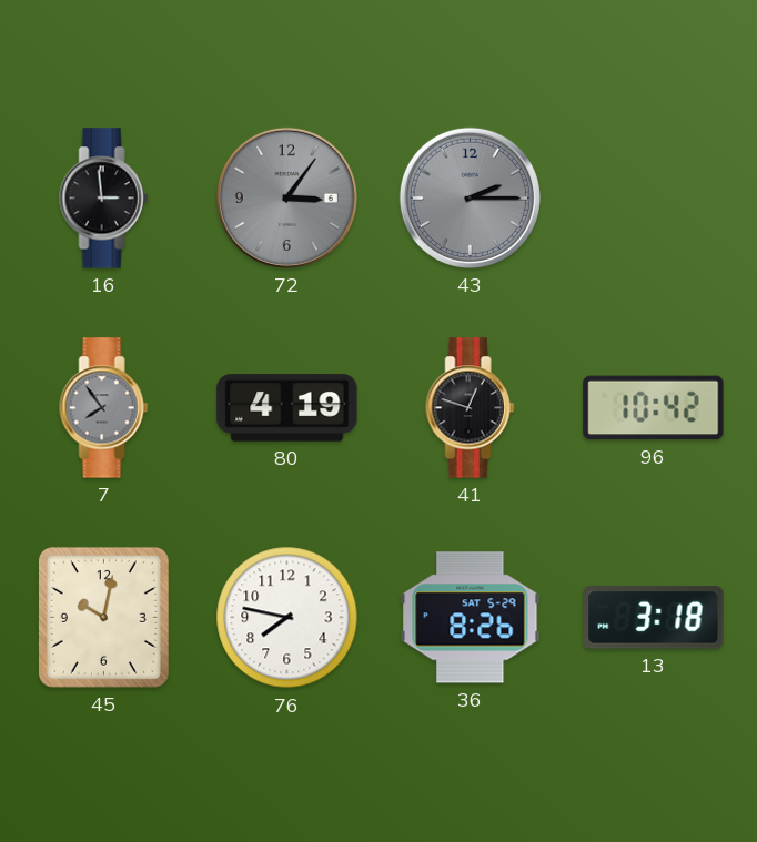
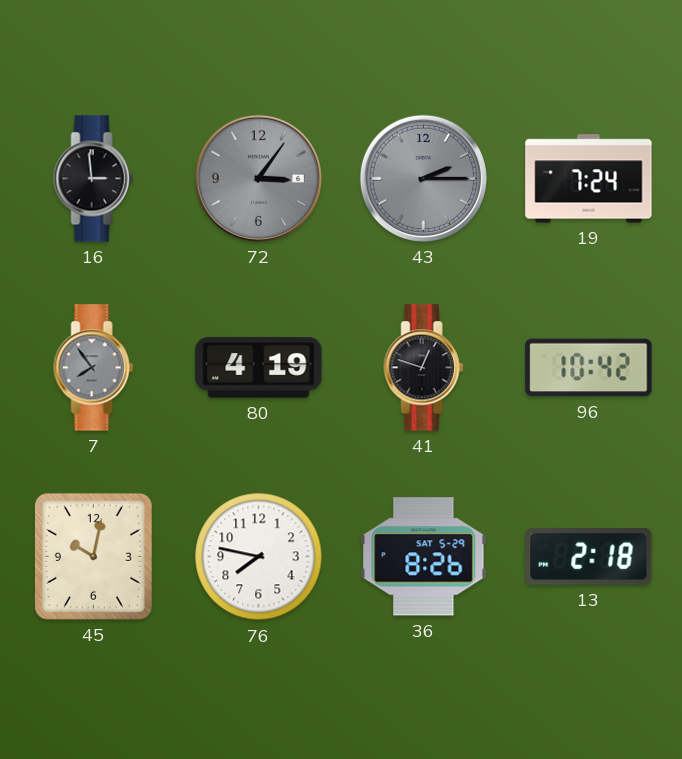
19: none -> 7:24 (589, 179)
13: 3:18 -> 2:18 (589, 557)
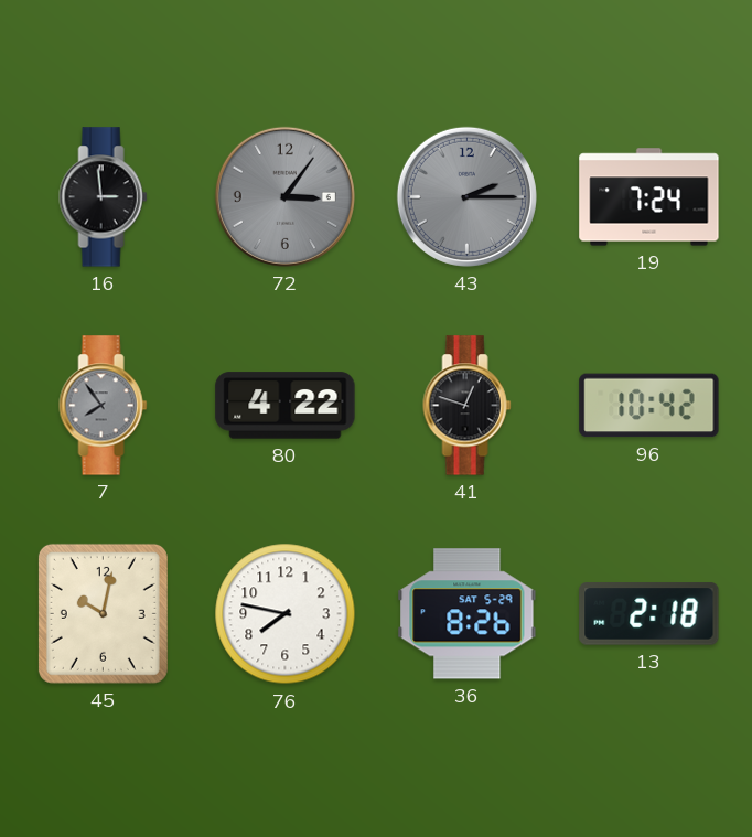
80: 4:19 -> 4:22 (286, 406)
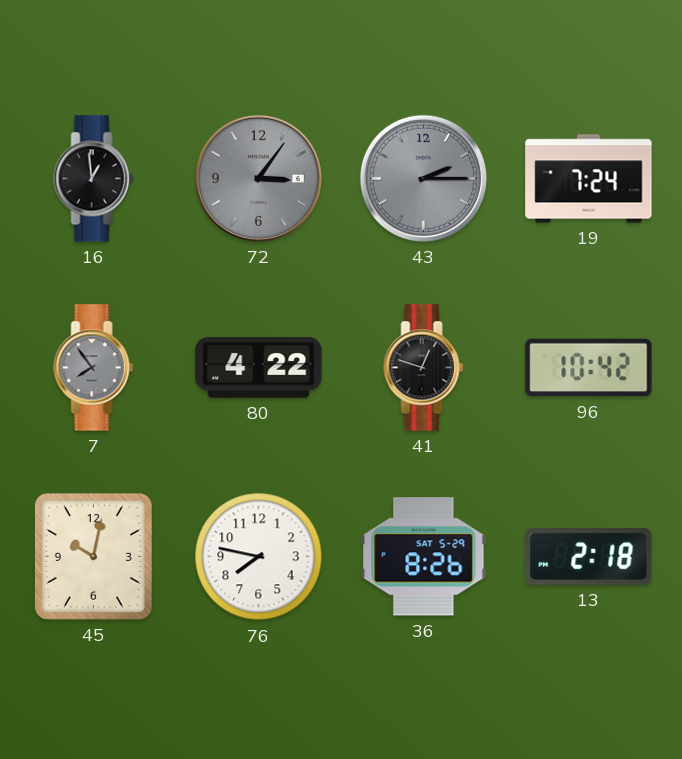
16: 2:59 -> 12:59 (94, 179)
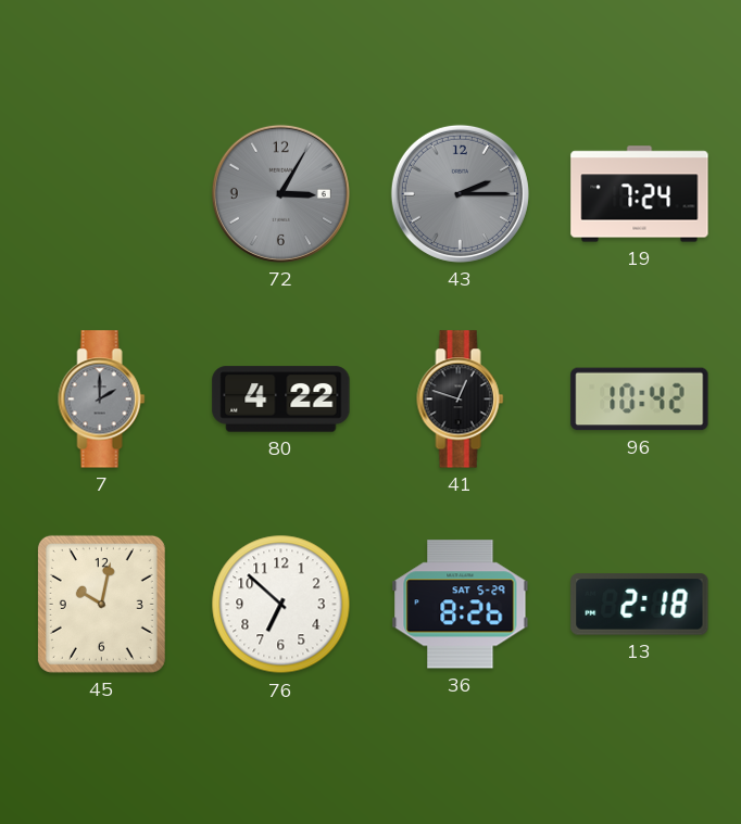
16: 12:59 -> none (94, 179)
72: 3:06 -> 3:05 (280, 193)
7: 7:54 -> 2:00 (102, 400)
76: 7:47 -> 6:52 (281, 605)
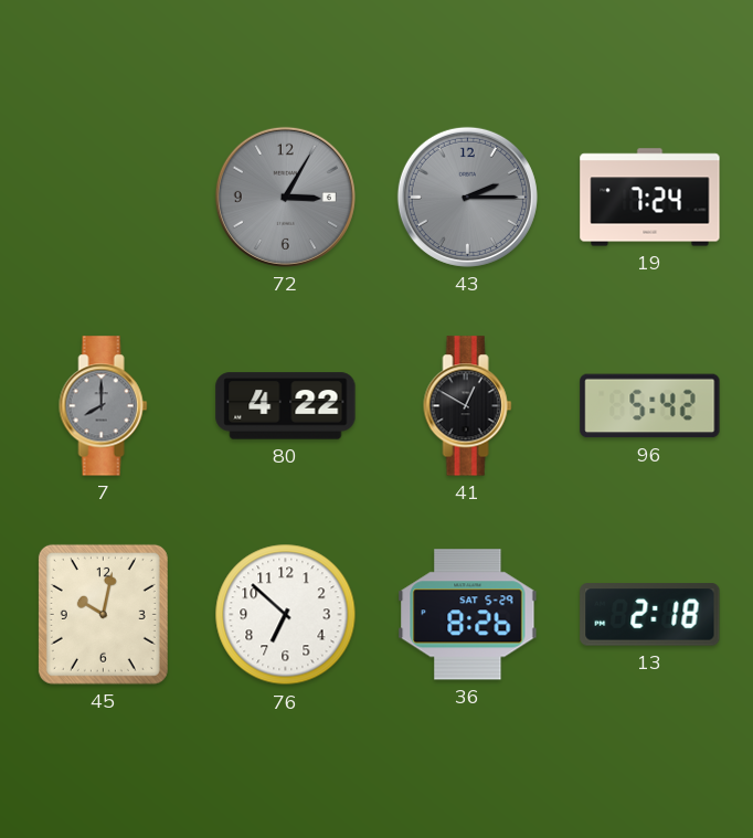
7: 2:00 -> 8:00 (104, 406)
41: 12:48 -> 12:50 (468, 406)
96: 10:42 -> 5:42 (650, 406)
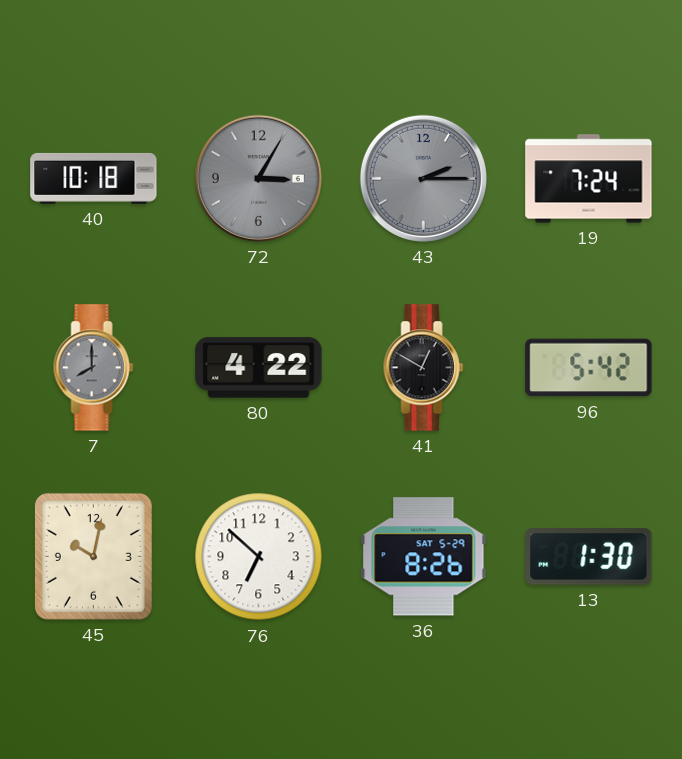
40: none -> 10:18 (94, 178)
13: 2:18 -> 1:30 (589, 557)
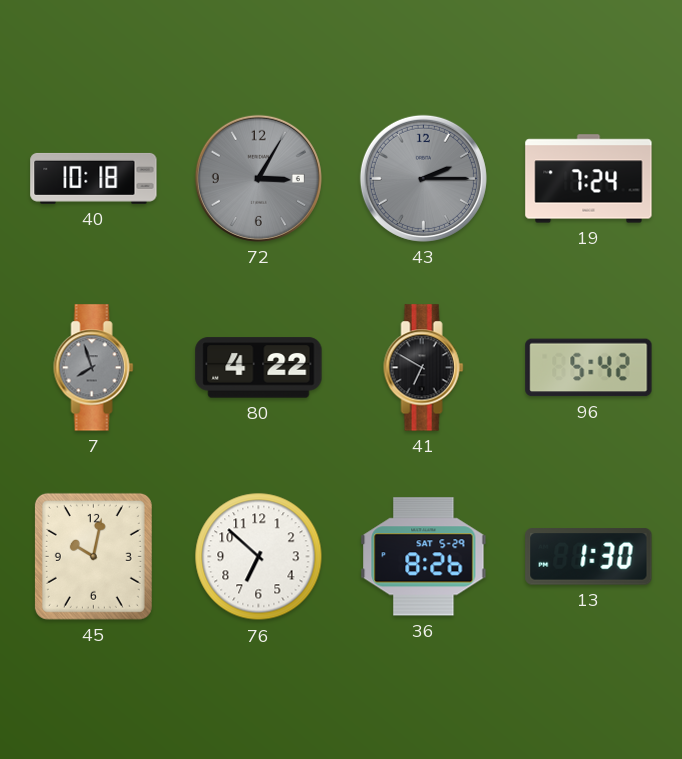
7: 8:00 -> 7:57 (94, 368)
41: 12:50 -> 6:50 (424, 368)
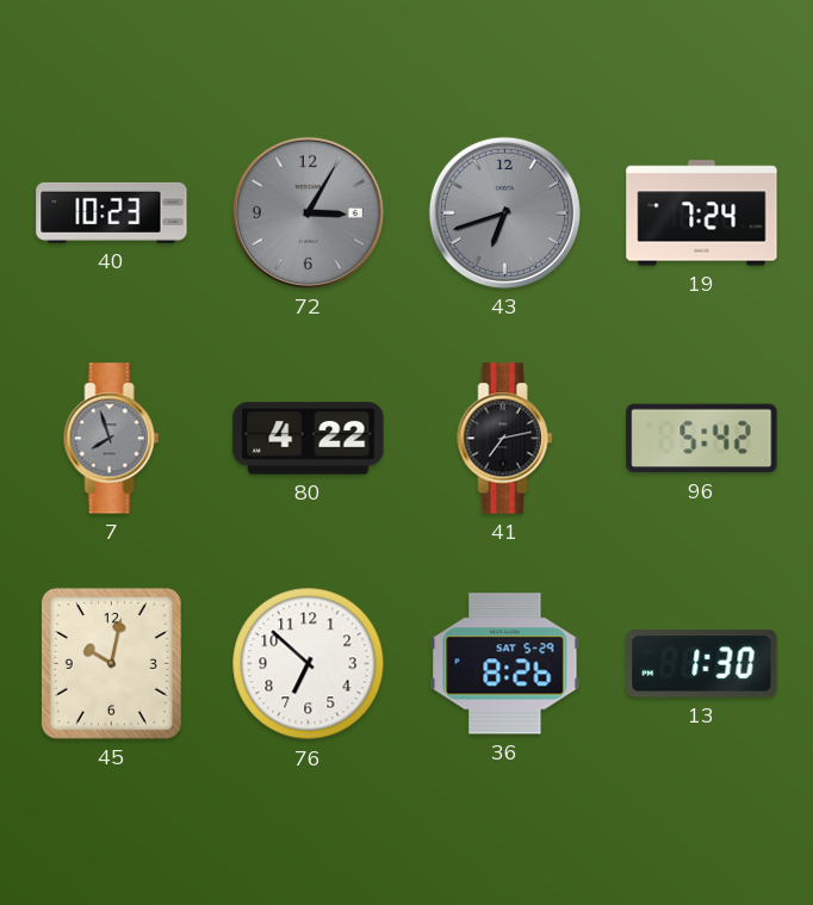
40: 10:18 -> 10:23 (112, 212)
43: 2:15 -> 6:42 (504, 212)
41: 6:50 -> 7:13 (505, 439)
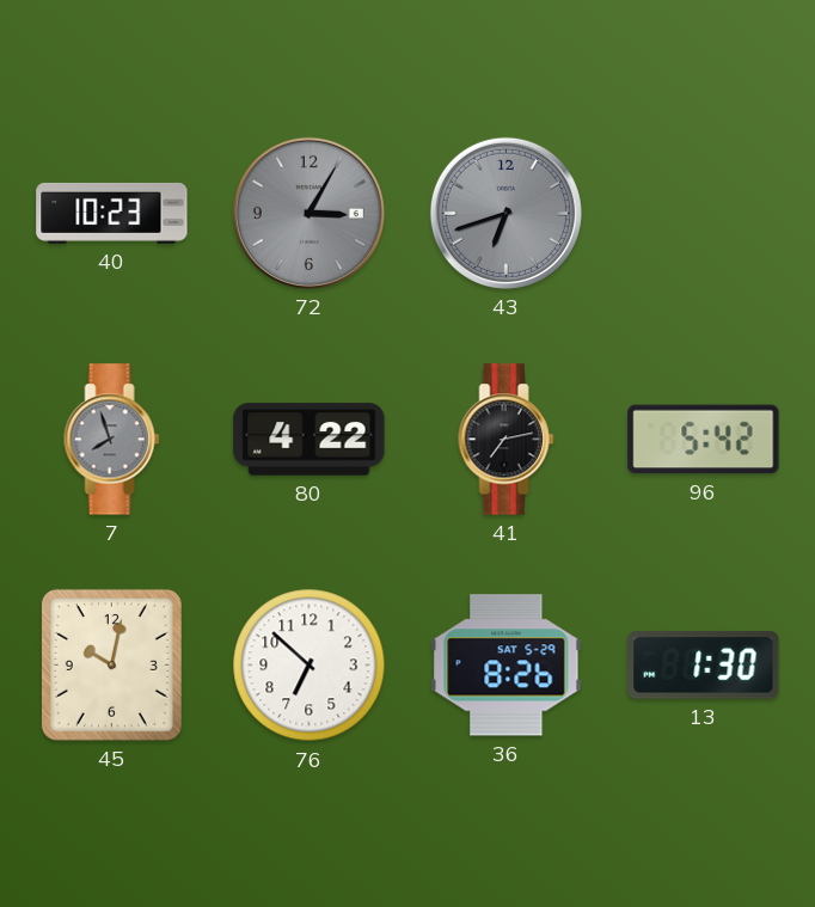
19: 7:24 -> none (702, 213)
